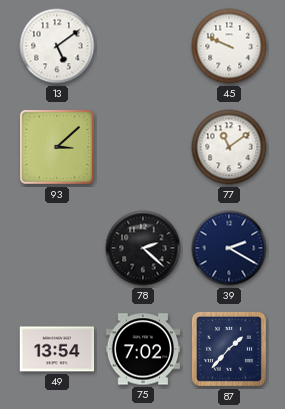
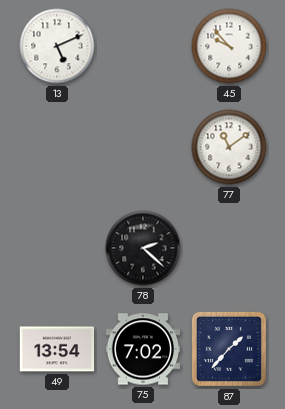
13: 5:09 -> 5:11 (57, 46)
45: 9:49 -> 9:53 (229, 46)
93: 3:08 -> none (57, 147)
39: 2:20 -> none (229, 248)
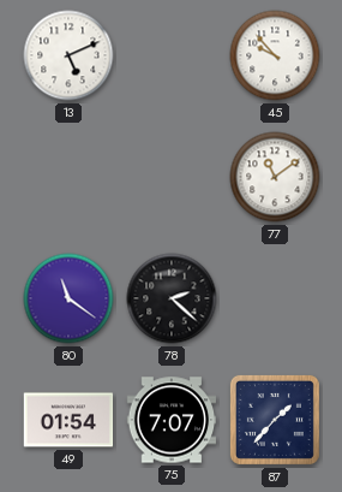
80: none -> 11:21 (68, 298)
49: 13:54 -> 01:54 (68, 420)
75: 7:02 -> 7:07 (172, 420)
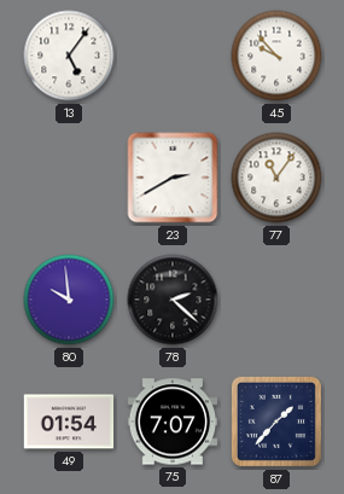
13: 5:11 -> 5:06 (69, 56)
23: none -> 2:40 (173, 178)
77: 11:09 -> 11:06 (276, 178)
80: 11:21 -> 9:59 (69, 300)
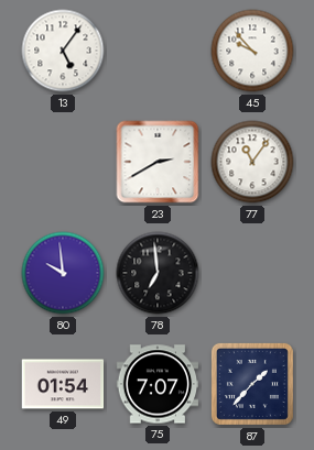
78: 2:22 -> 6:59 (158, 273)
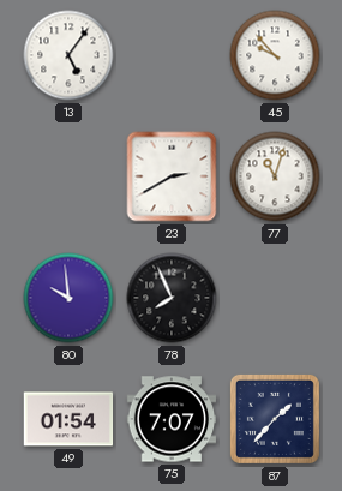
77: 11:06 -> 11:03 (275, 176)
78: 6:59 -> 7:56 (172, 298)
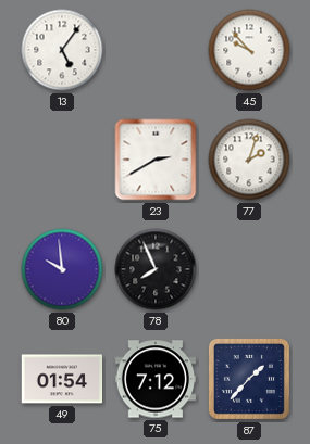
77: 11:03 -> 2:03 (249, 160)
75: 7:07 -> 7:12 (156, 379)
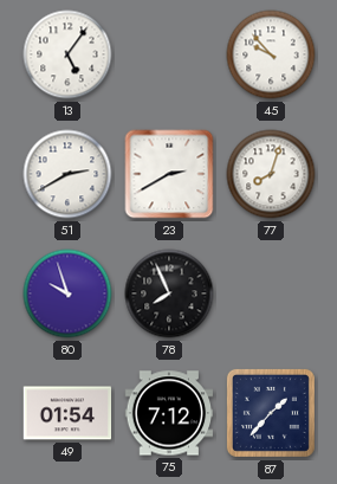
51: none -> 2:40 (67, 174)
77: 2:03 -> 8:03 (271, 174)
80: 9:59 -> 9:57 (67, 293)
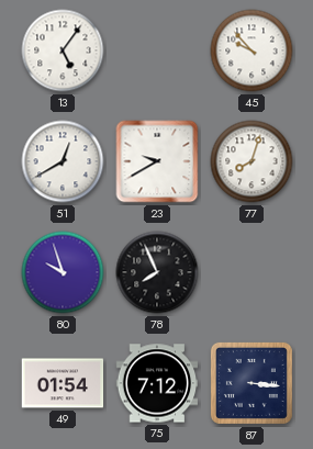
51: 2:40 -> 12:40 (63, 161)
23: 2:40 -> 9:40 (157, 161)
87: 1:37 -> 3:16 (251, 383)
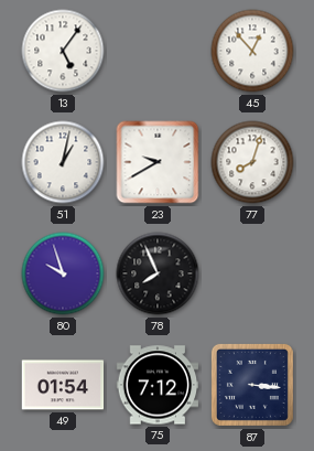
45: 9:53 -> 12:53 (252, 51)
51: 12:40 -> 1:02 (63, 162)
